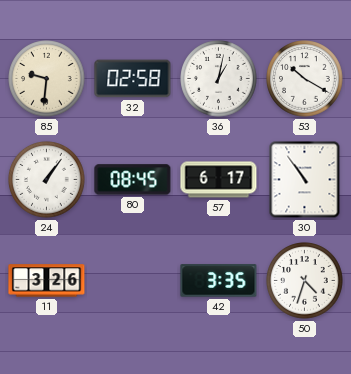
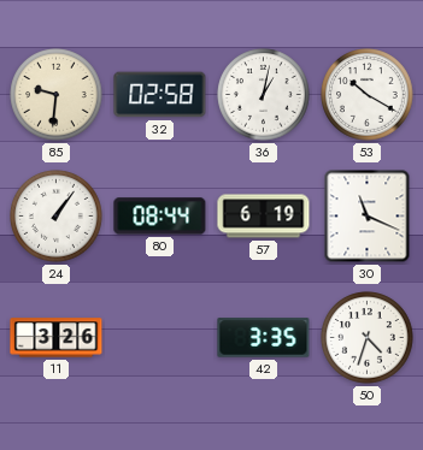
80: 08:45 -> 08:44 (160, 217)
57: 6:17 -> 6:19 (264, 217)
30: 10:54 -> 11:19 (368, 217)
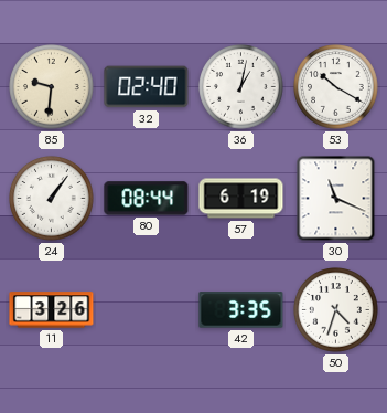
32: 02:58 -> 02:40 (147, 87)
